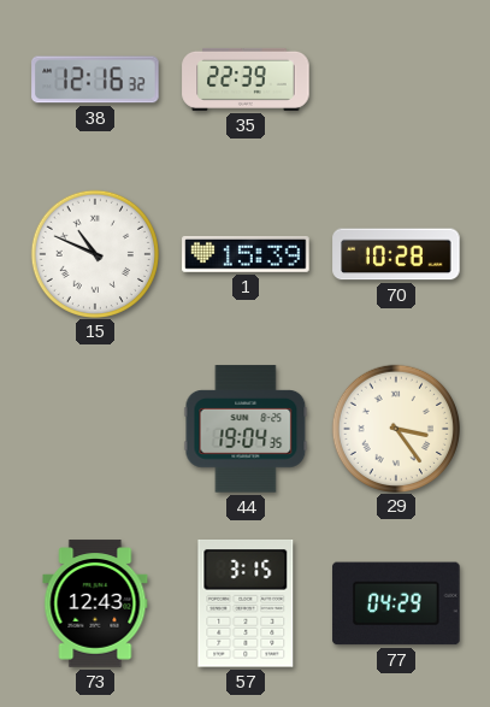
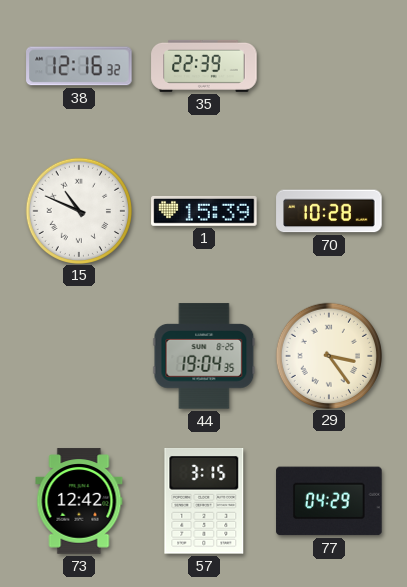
73: 12:43 -> 12:42 (79, 501)
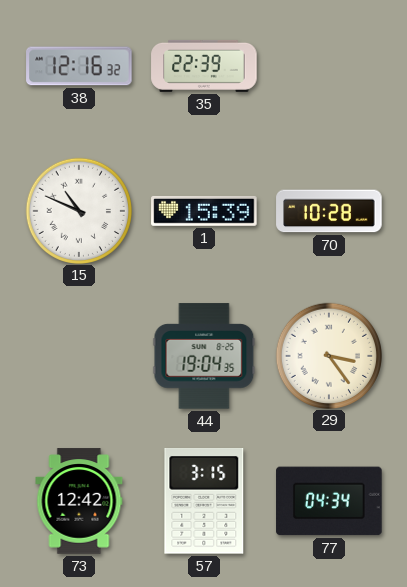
77: 04:29 -> 04:34 (329, 501)
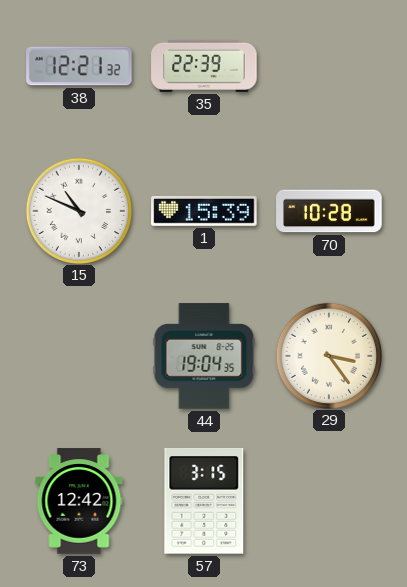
38: 12:16 -> 12:21 (79, 66)
77: 04:34 -> none (329, 501)
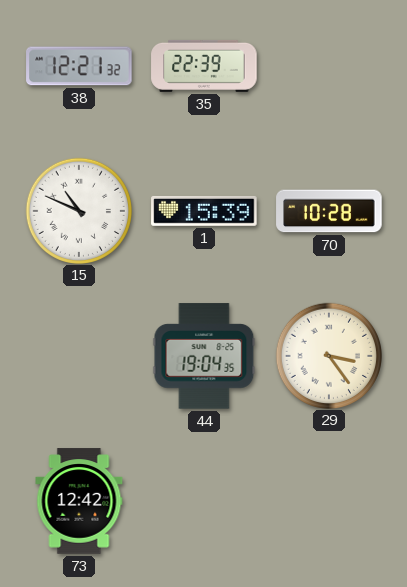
57: 3:15 -> none (204, 502)
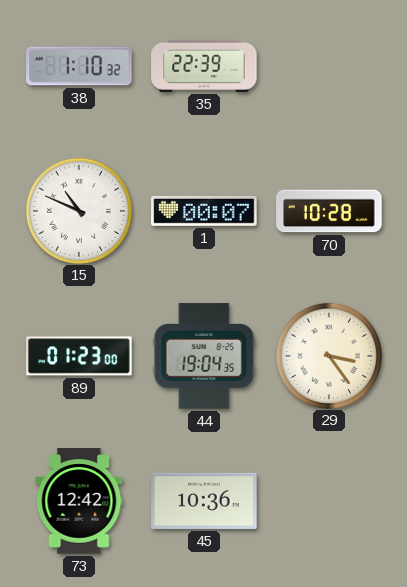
38: 12:21 -> 1:10 (79, 66)
1: 15:39 -> 00:07 (204, 211)
89: none -> 01:23 (79, 356)
45: none -> 10:36 (204, 501)
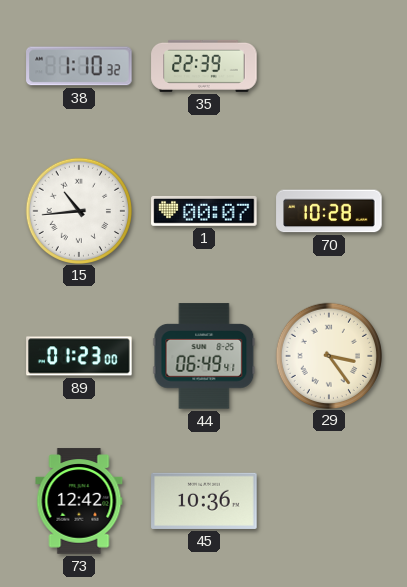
15: 10:49 -> 10:44 (78, 210)
44: 19:04 -> 06:49 (204, 356)
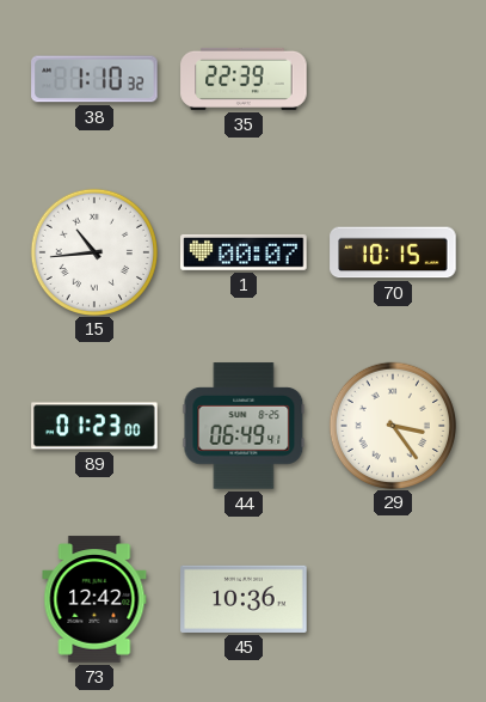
70: 10:28 -> 10:15 (393, 252)
